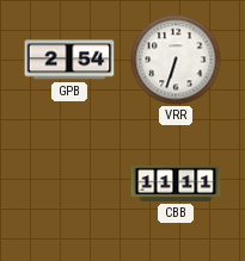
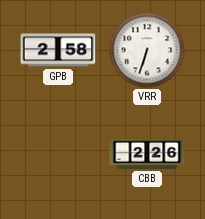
GPB: 2:54 -> 2:58 (58, 50)
CBB: 11:11 -> 2:26 (147, 154)
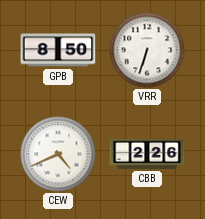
GPB: 2:58 -> 8:50 (58, 50)
CEW: none -> 4:41 (58, 154)
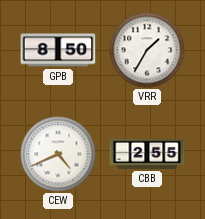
VRR: 6:33 -> 1:35 (147, 50)
CBB: 2:26 -> 2:55 (147, 154)
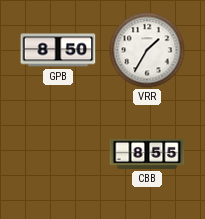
CEW: 4:41 -> none (58, 154)
CBB: 2:55 -> 8:55 (147, 154)
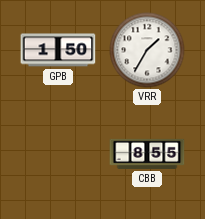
GPB: 8:50 -> 1:50 (58, 50)
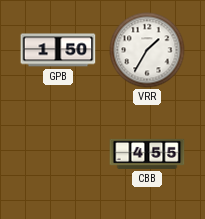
CBB: 8:55 -> 4:55 (147, 154)
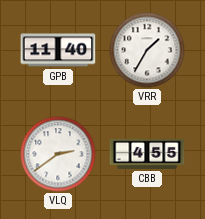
GPB: 1:50 -> 11:40 (58, 50)
VLQ: none -> 2:39 (58, 154)
